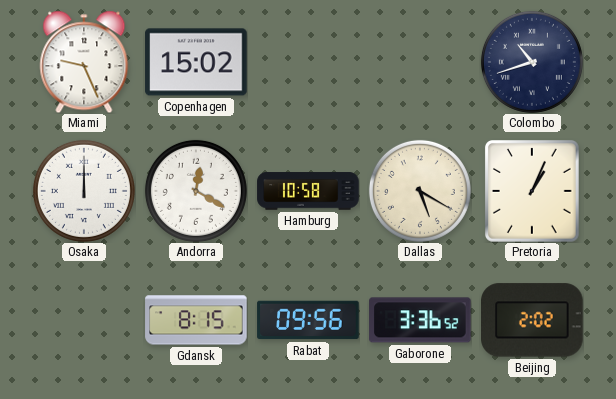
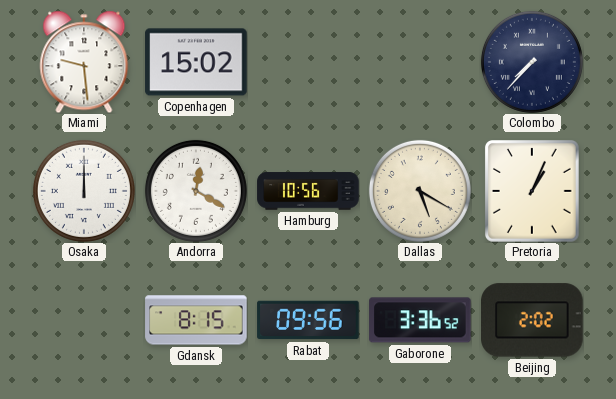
Miami: 9:26 -> 9:29 (84, 62)
Colombo: 10:42 -> 7:37 (532, 62)
Hamburg: 10:58 -> 10:56 (308, 191)
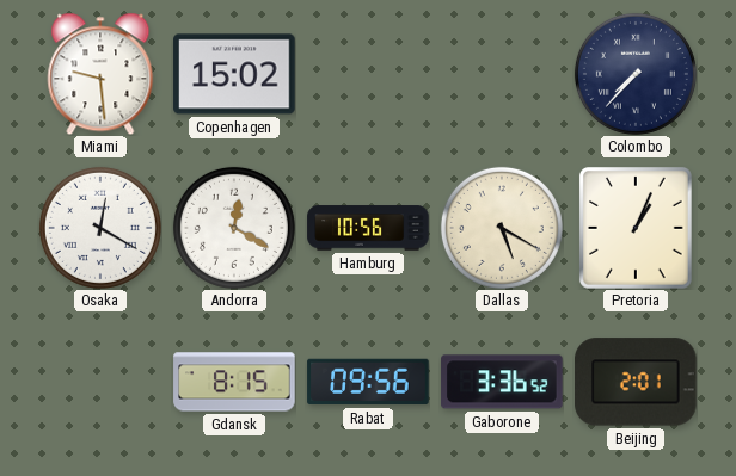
Osaka: 12:00 -> 12:20 (100, 228)
Beijing: 2:02 -> 2:01 (636, 382)
